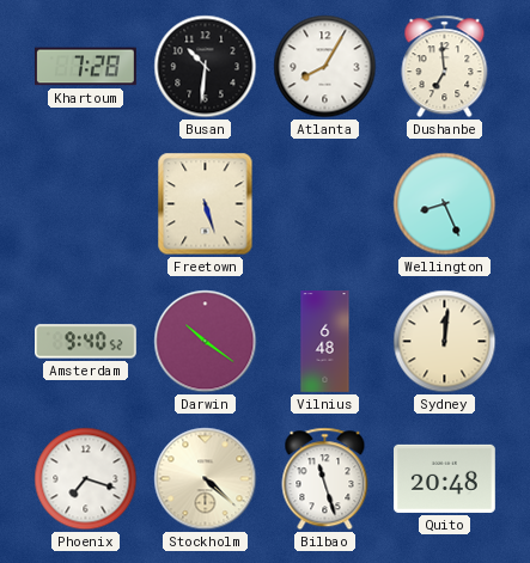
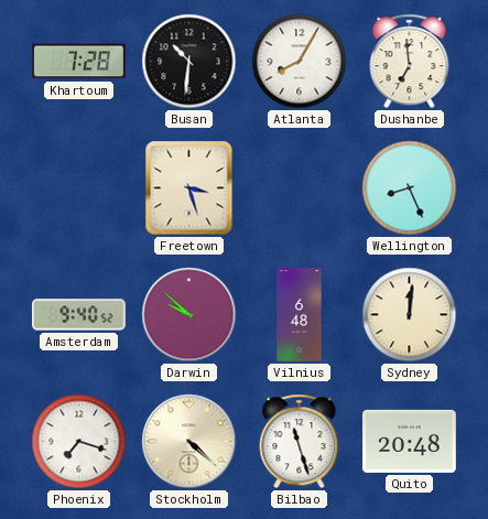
Freetown: 5:27 -> 3:27 (189, 188)
Darwin: 10:21 -> 9:52 (189, 315)
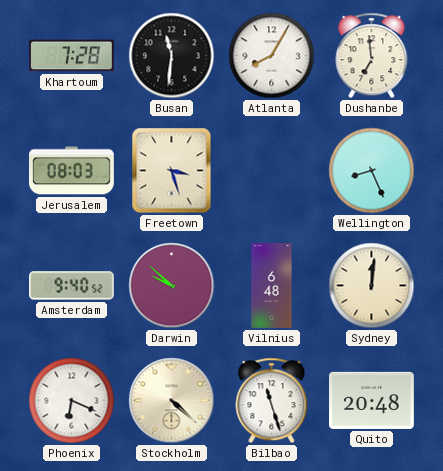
Busan: 10:31 -> 11:31 (172, 56)
Jerusalem: none -> 08:03 (72, 171)
Phoenix: 7:18 -> 6:19 (72, 401)
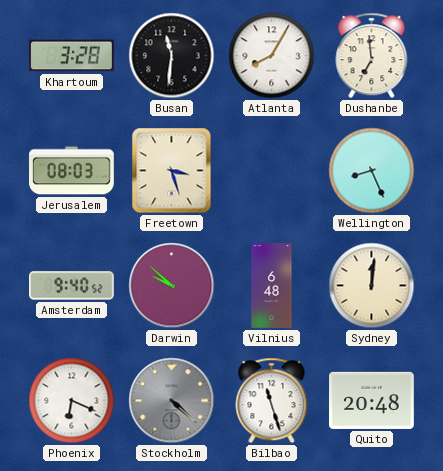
Khartoum: 7:28 -> 3:28 (72, 56)
Stockholm dial: cream -> grey (172, 401)
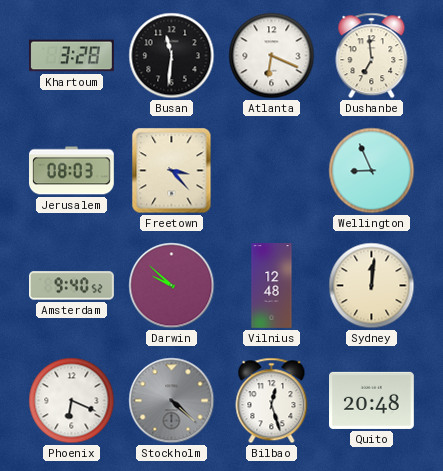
Atlanta: 8:05 -> 6:19 (272, 56)
Freetown: 3:27 -> 3:23 (172, 171)
Wellington: 8:26 -> 8:56 (372, 171)
Vilnius: 6:48 -> 12:48 (272, 286)
Bilbao: 11:27 -> 12:27 (272, 401)
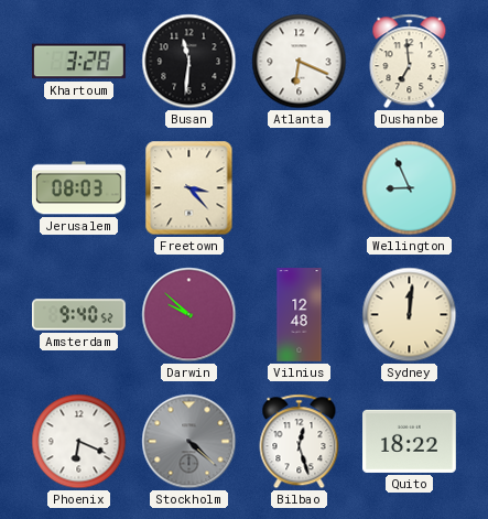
Quito: 20:48 -> 18:22 (410, 441)
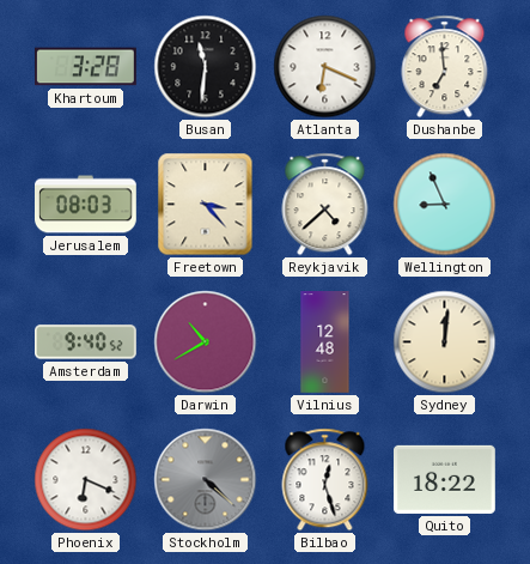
Reykjavik: none -> 4:38 (325, 205)
Darwin: 9:52 -> 10:40 (206, 342)
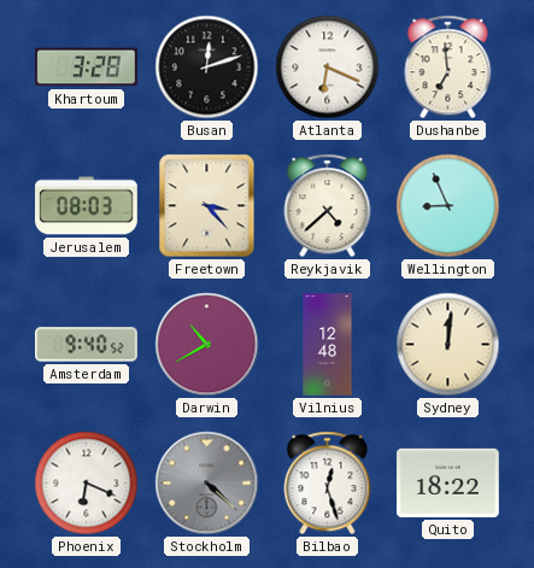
Busan: 11:31 -> 12:12 (207, 68)
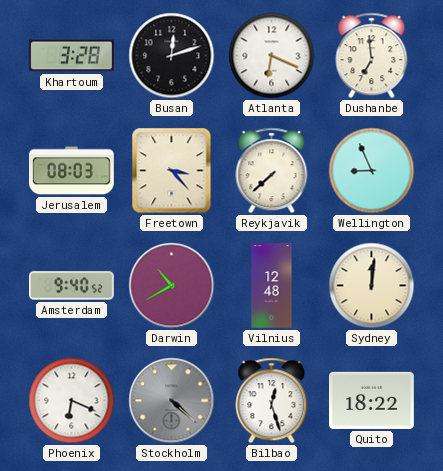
Reykjavik: 4:38 -> 7:38 (272, 171)
